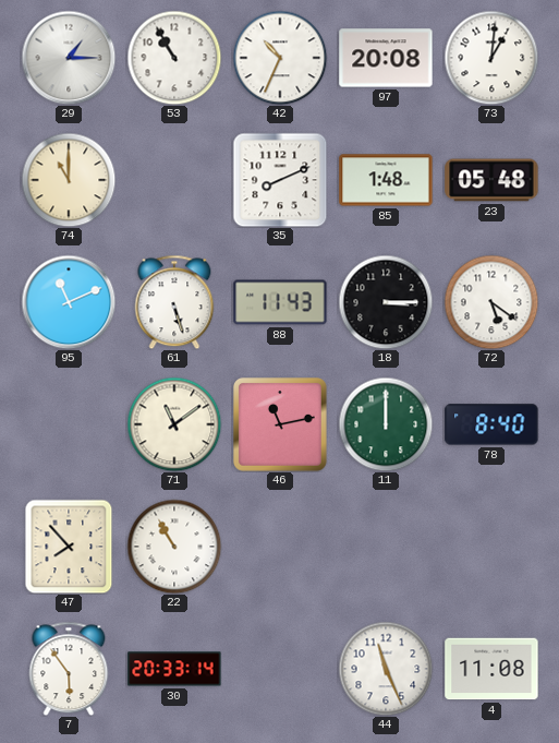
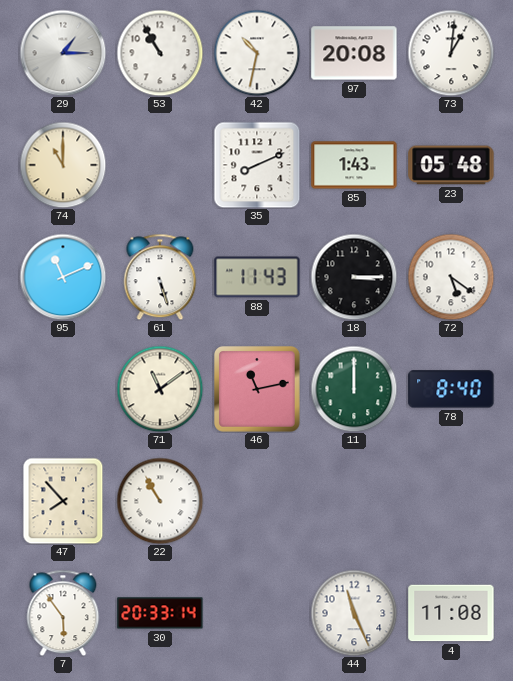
42: 10:34 -> 10:32 (257, 53)
85: 1:48 -> 1:43 (354, 165)
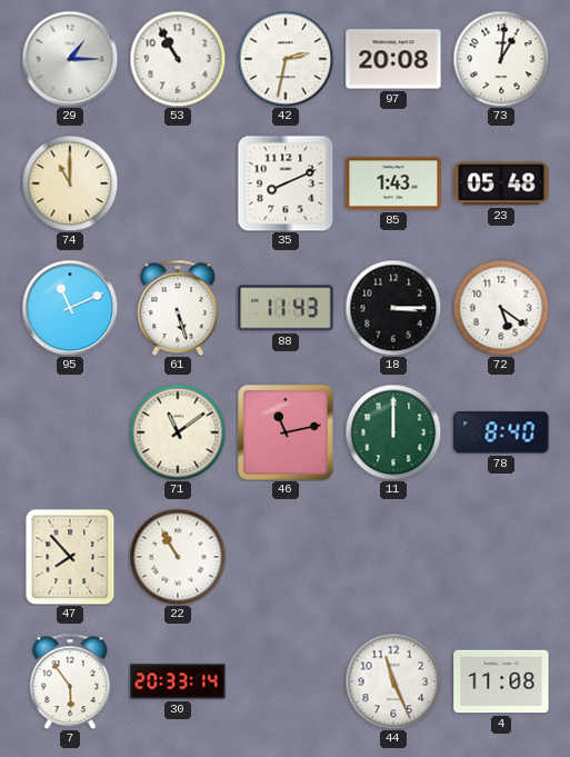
42: 10:32 -> 2:32 (286, 59)
